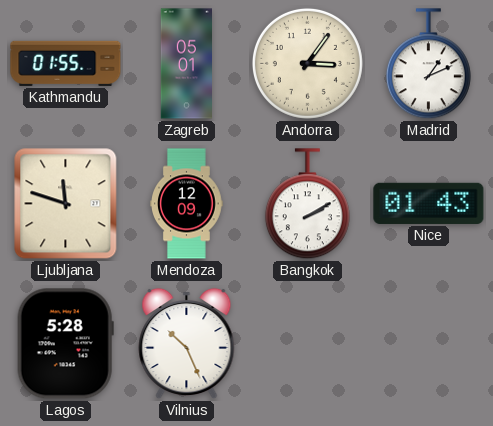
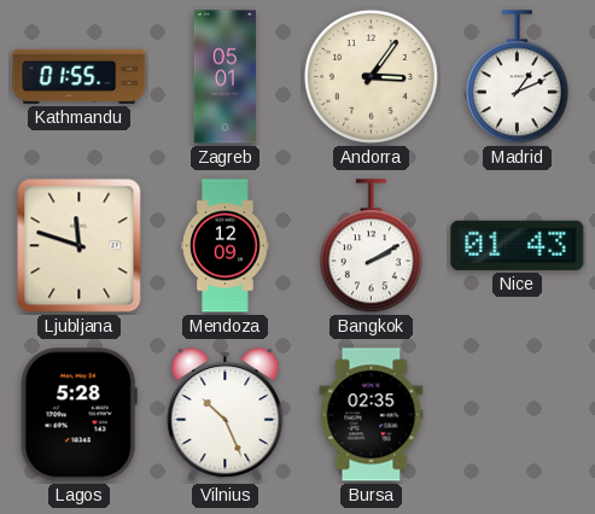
Bursa: none -> 02:35 (372, 415)
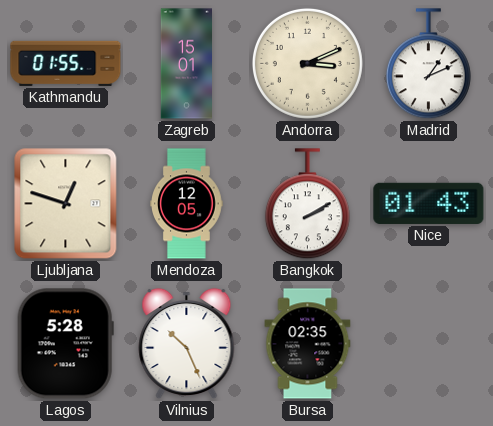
Zagreb: 05:01 -> 15:01 (187, 64)
Andorra: 3:06 -> 3:11 (307, 63)
Ljubljana: 11:48 -> 12:48 (66, 204)
Mendoza: 12:09 -> 12:05 (187, 204)
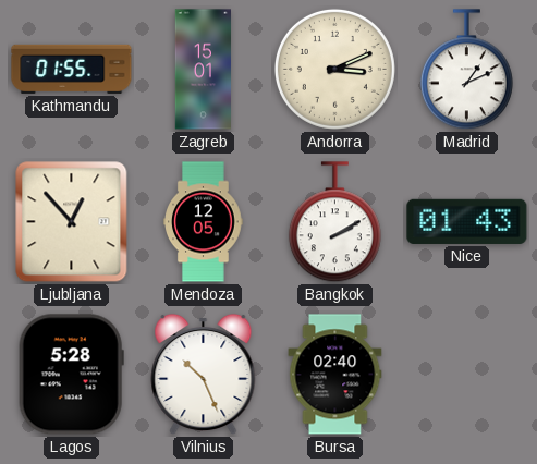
Ljubljana: 12:48 -> 12:53 (72, 222)
Bursa: 02:35 -> 02:40 (335, 375)
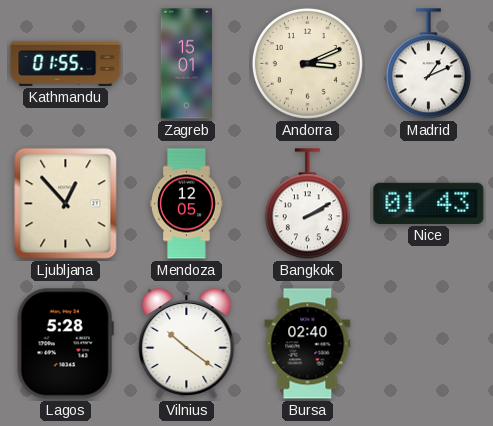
Vilnius: 10:26 -> 10:21 (187, 344)
